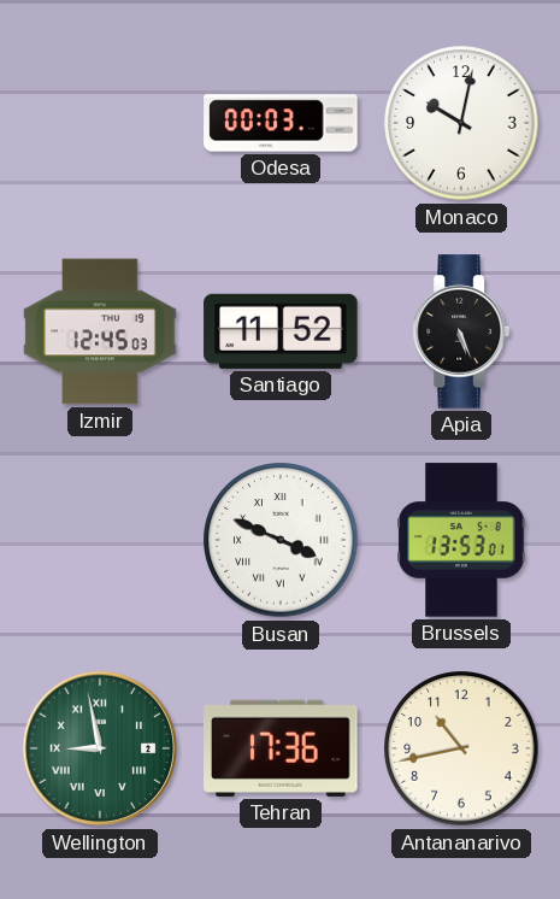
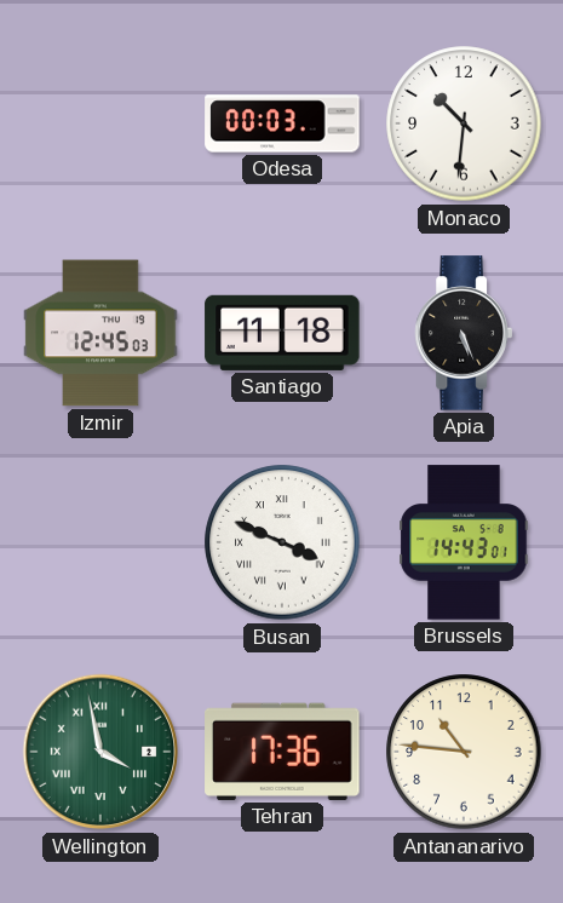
Monaco: 10:02 -> 10:31 (464, 123)
Santiago: 11:52 -> 11:18 (282, 333)
Brussels: 13:53 -> 14:43 (464, 542)
Wellington: 8:58 -> 3:58 (100, 752)
Antananarivo: 10:43 -> 10:46 (464, 752)
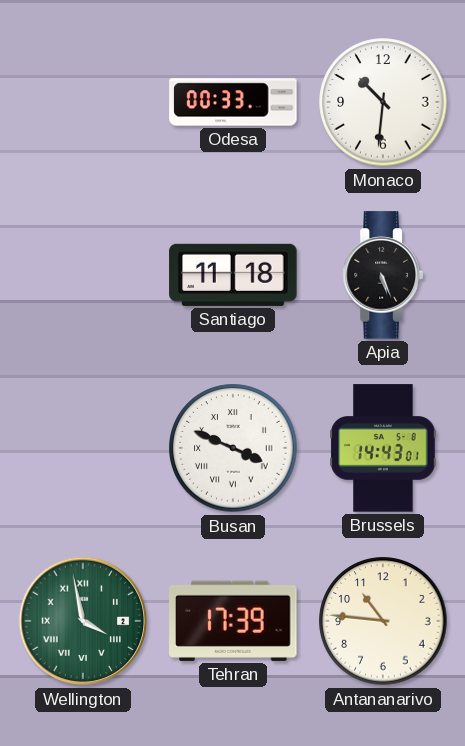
Odesa: 00:03 -> 00:33 (233, 102)
Izmir: 12:45 -> none (100, 333)
Tehran: 17:36 -> 17:39 (233, 621)
